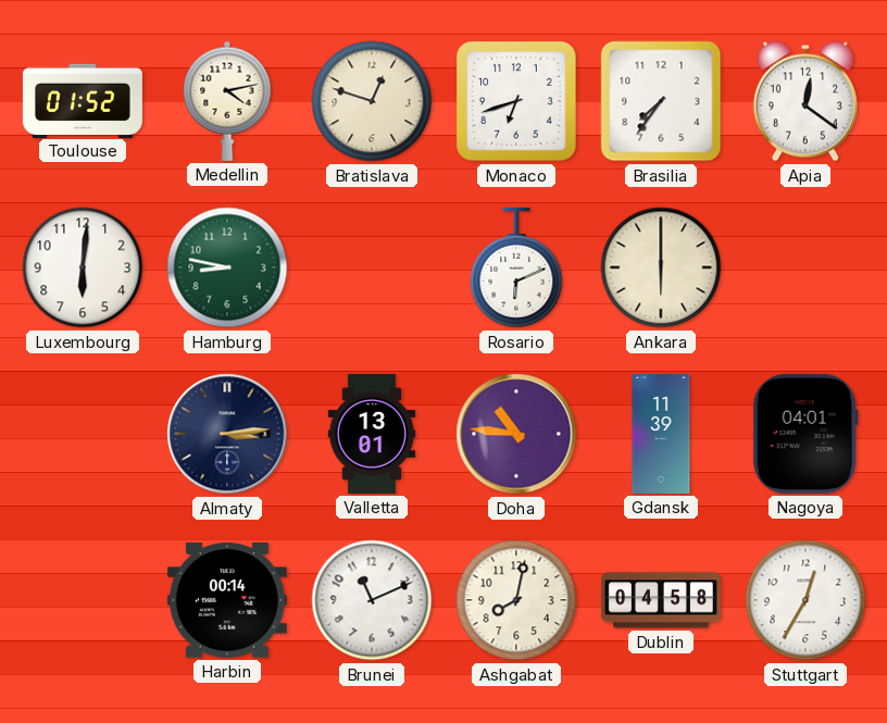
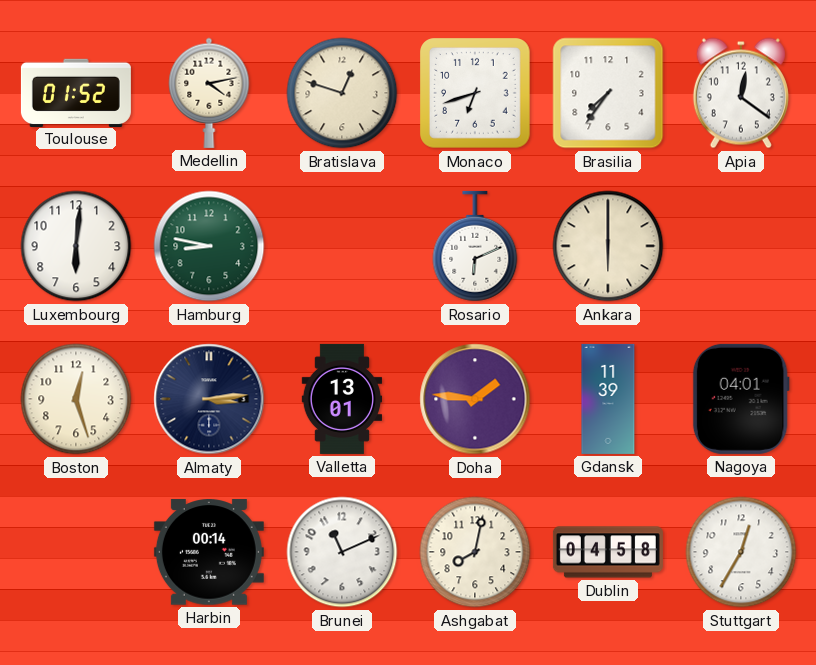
Boston: none -> 12:27 (76, 399)
Doha: 10:46 -> 1:46 (475, 399)
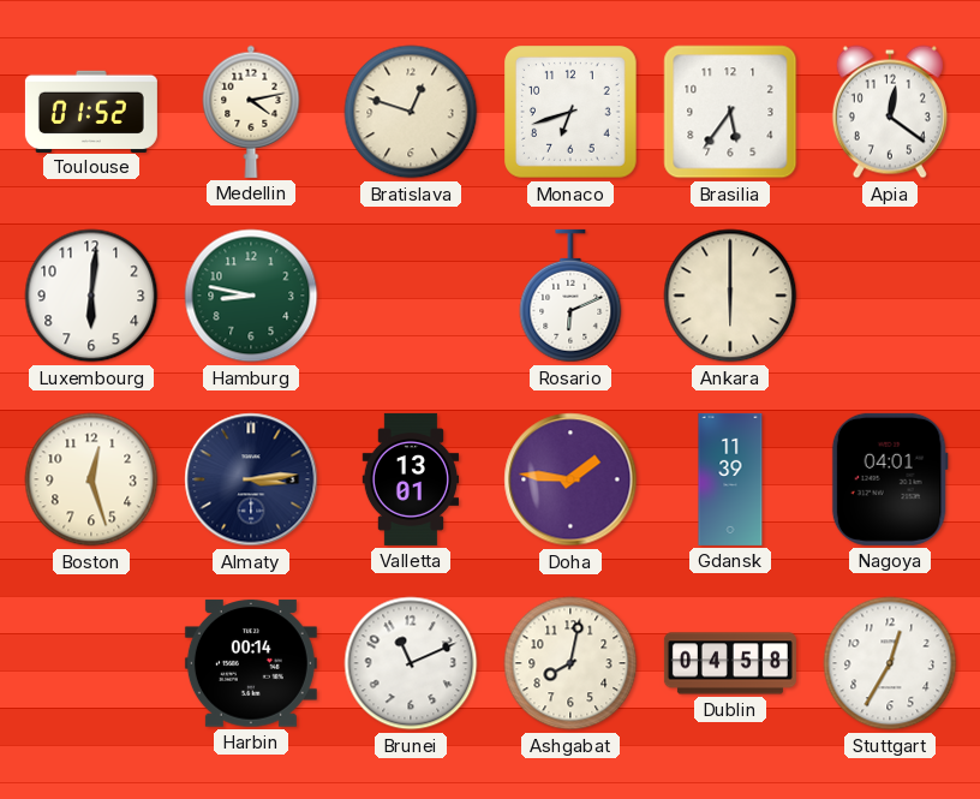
Brasilia: 7:36 -> 5:36 (730, 112)
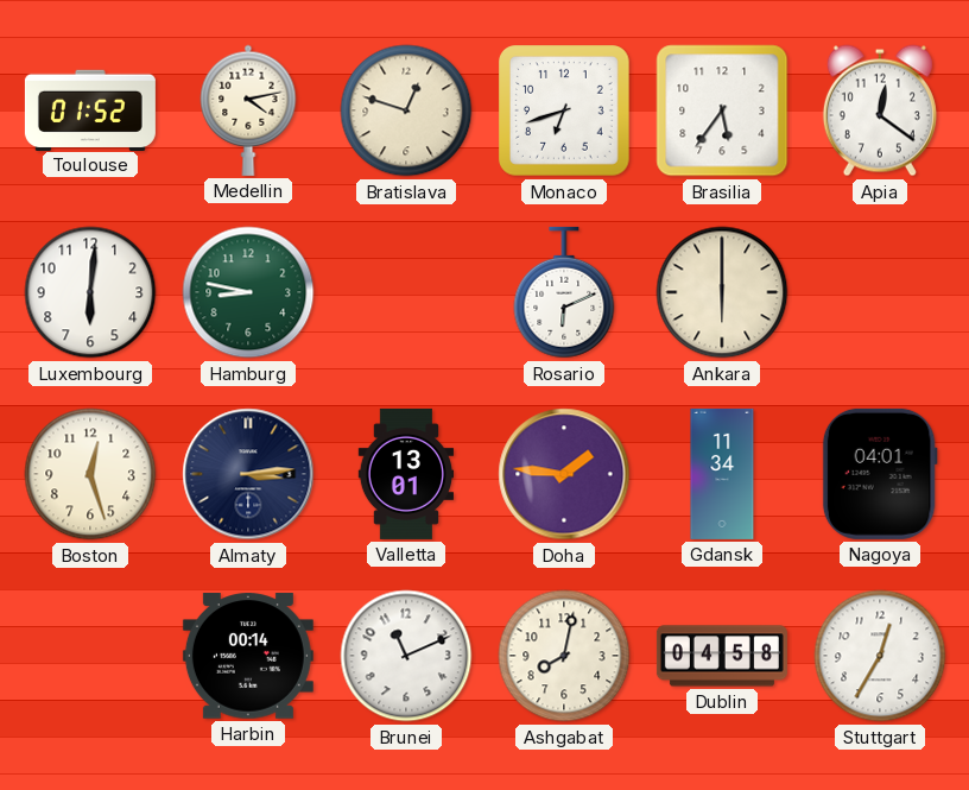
Gdansk: 11:39 -> 11:34 (722, 474)
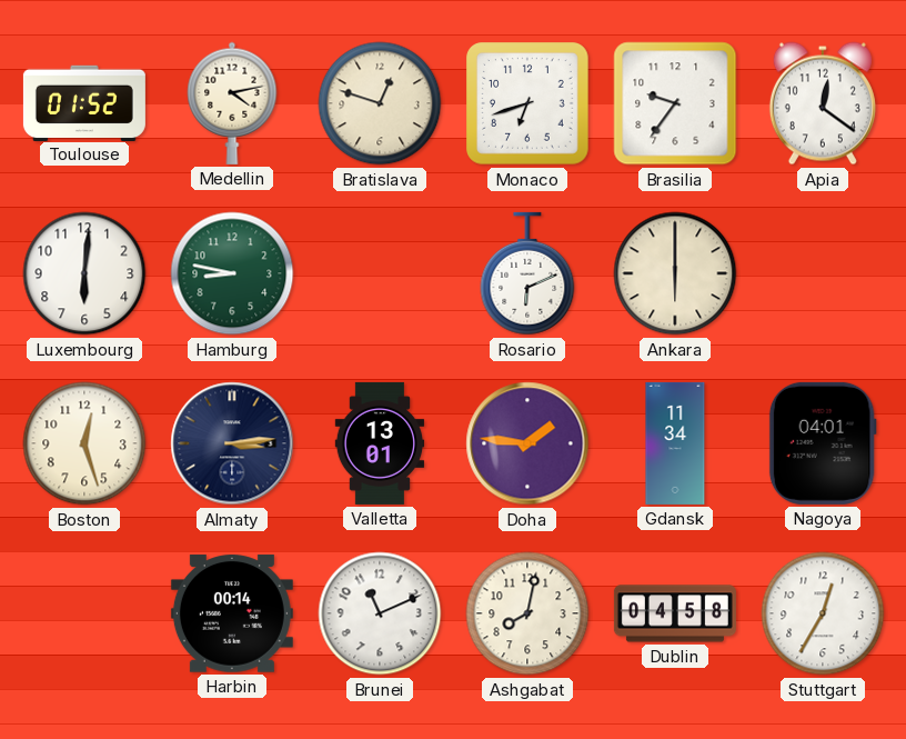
Brasilia: 5:36 -> 9:36 (675, 103)
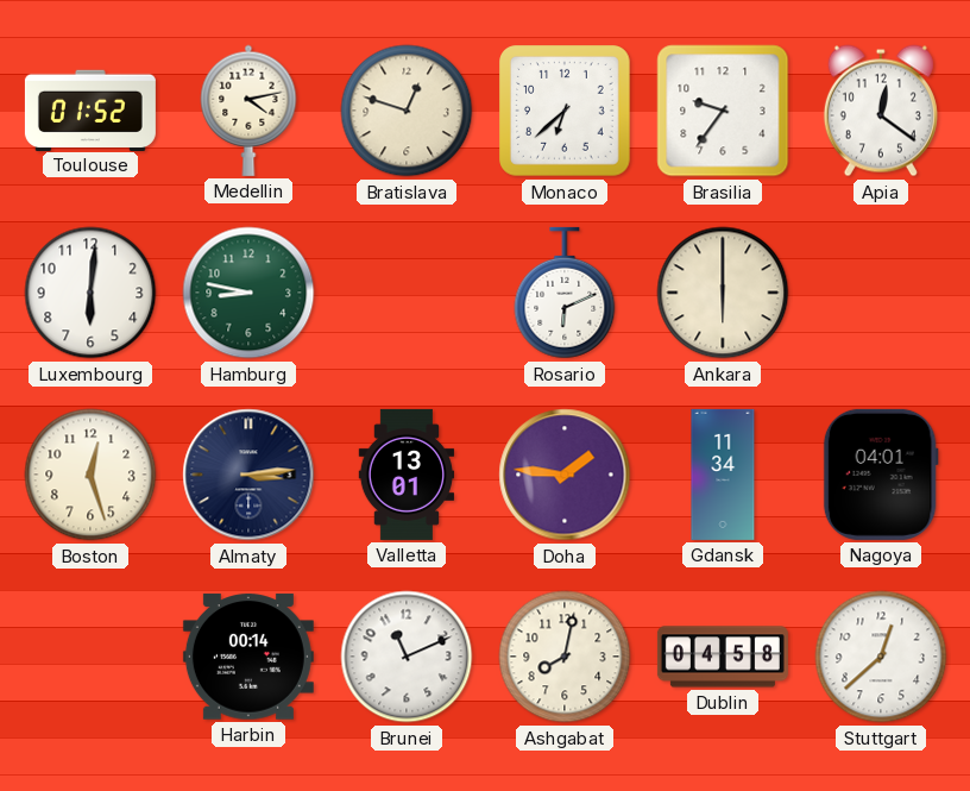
Monaco: 6:42 -> 6:38 (566, 112)
Stuttgart: 12:35 -> 12:38 (881, 657)
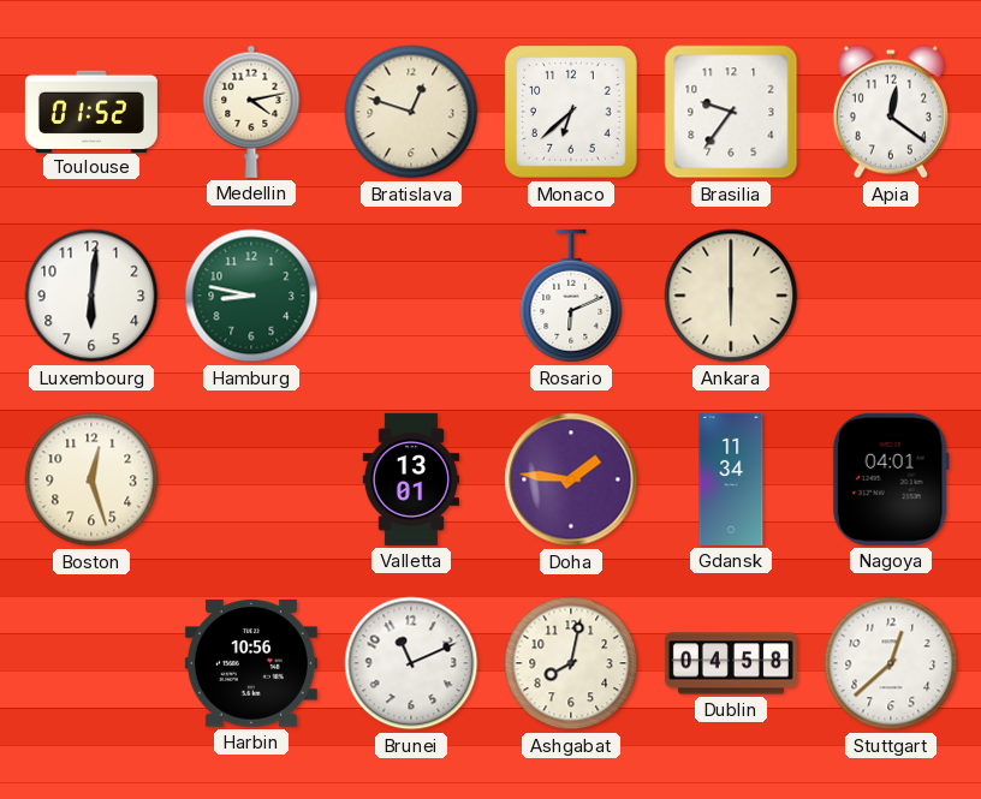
Almaty: 3:14 -> none (248, 475)
Harbin: 00:14 -> 10:56 (251, 663)
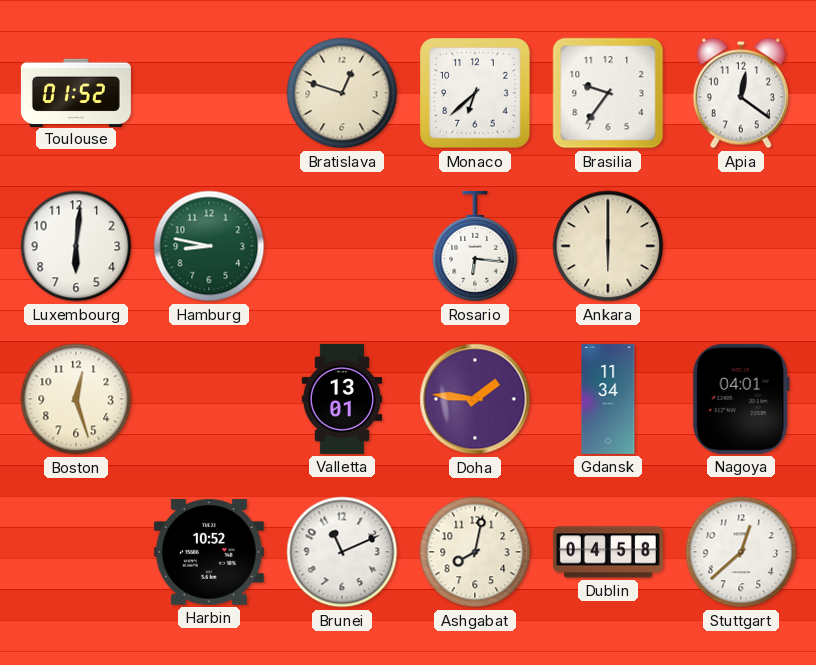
Medellin: 4:13 -> none (251, 112)
Rosario: 6:11 -> 6:16 (475, 246)
Harbin: 10:56 -> 10:52 (209, 552)
